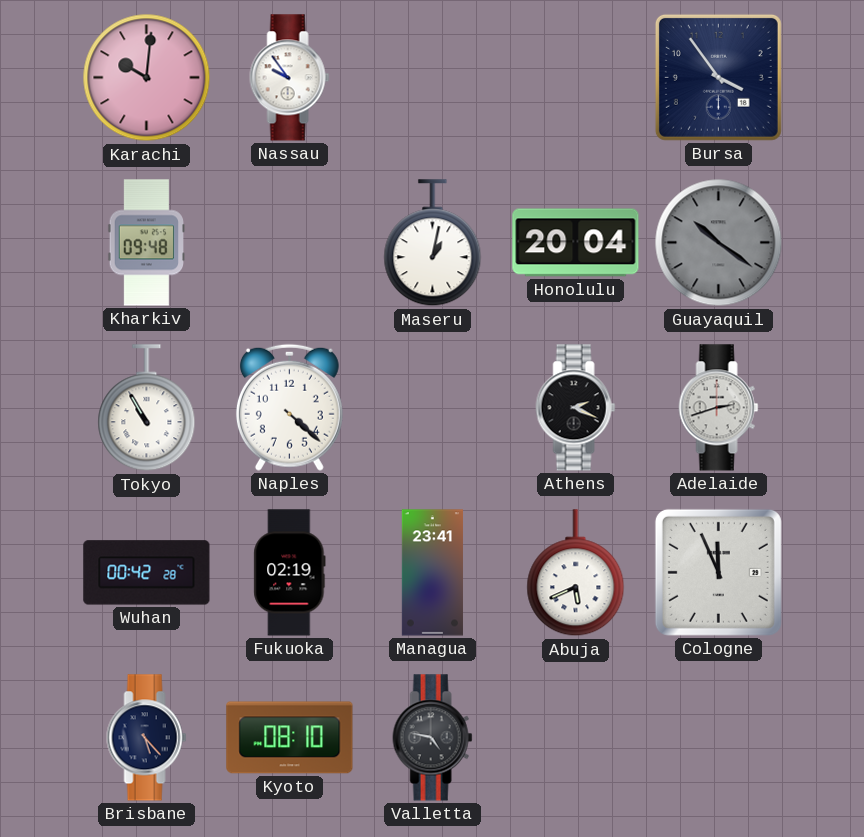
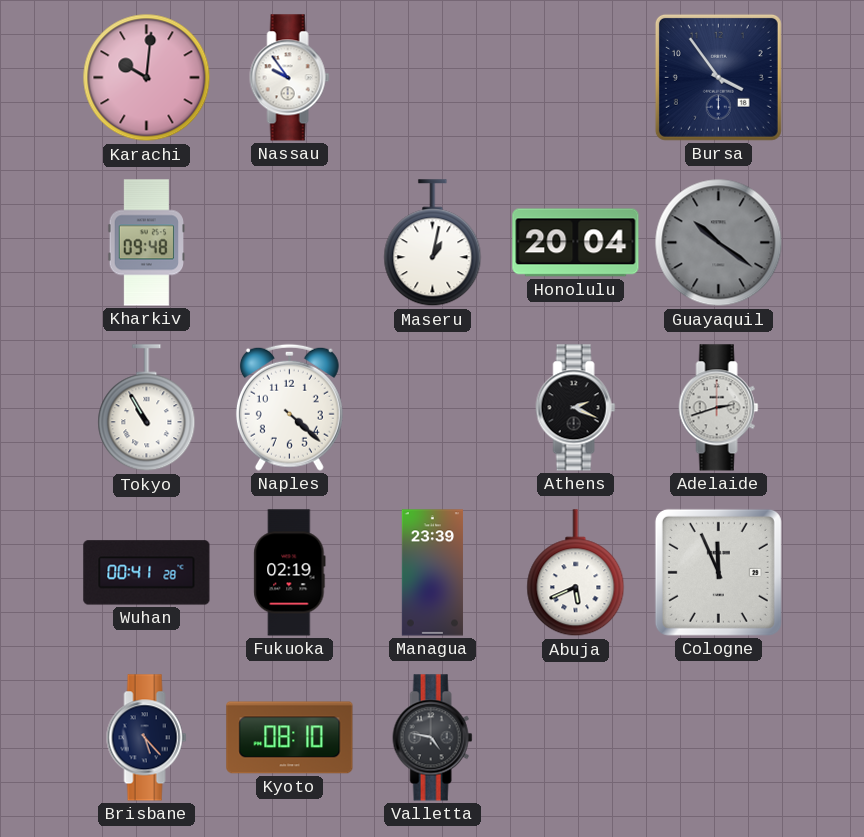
Wuhan: 00:42 -> 00:41 (147, 573)
Managua: 23:41 -> 23:39 (432, 573)
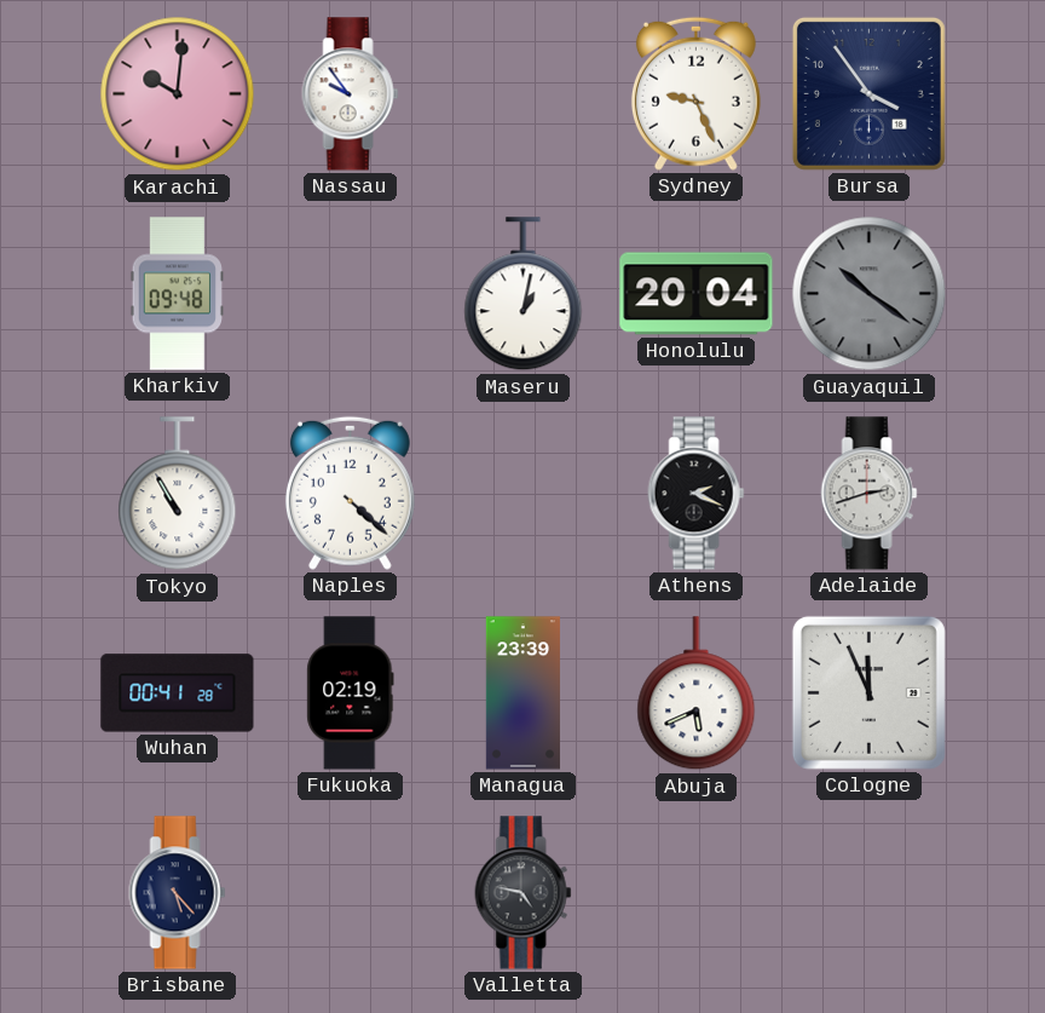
Sydney: none -> 9:26 (695, 93)
Kyoto: 08:10 -> none (290, 738)
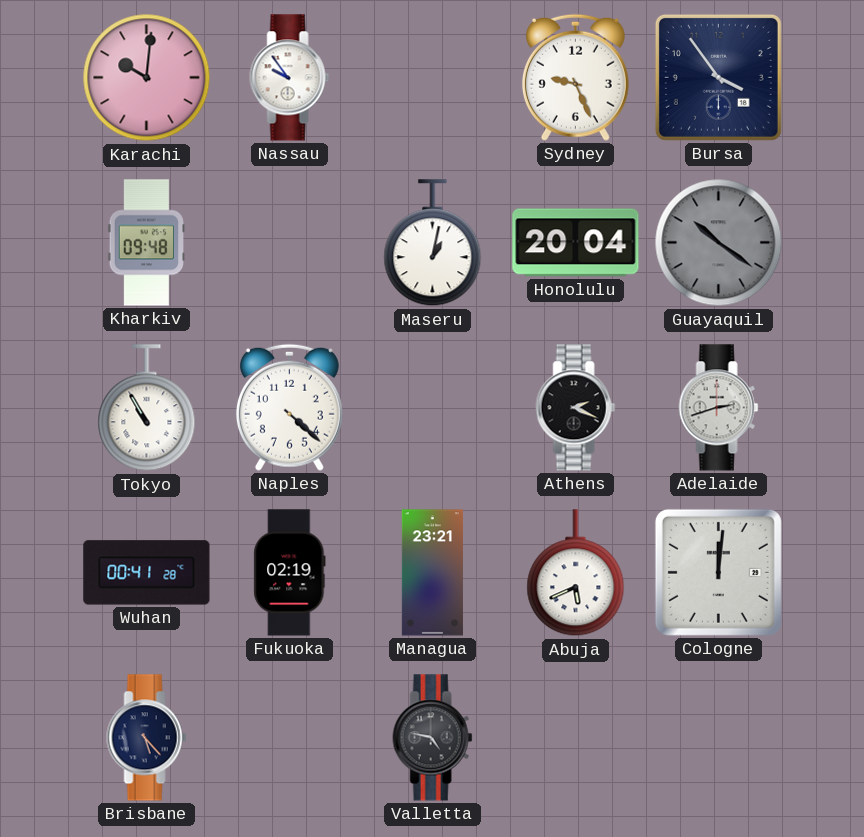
Managua: 23:39 -> 23:21 (432, 573)
Cologne: 11:56 -> 12:01 (718, 572)
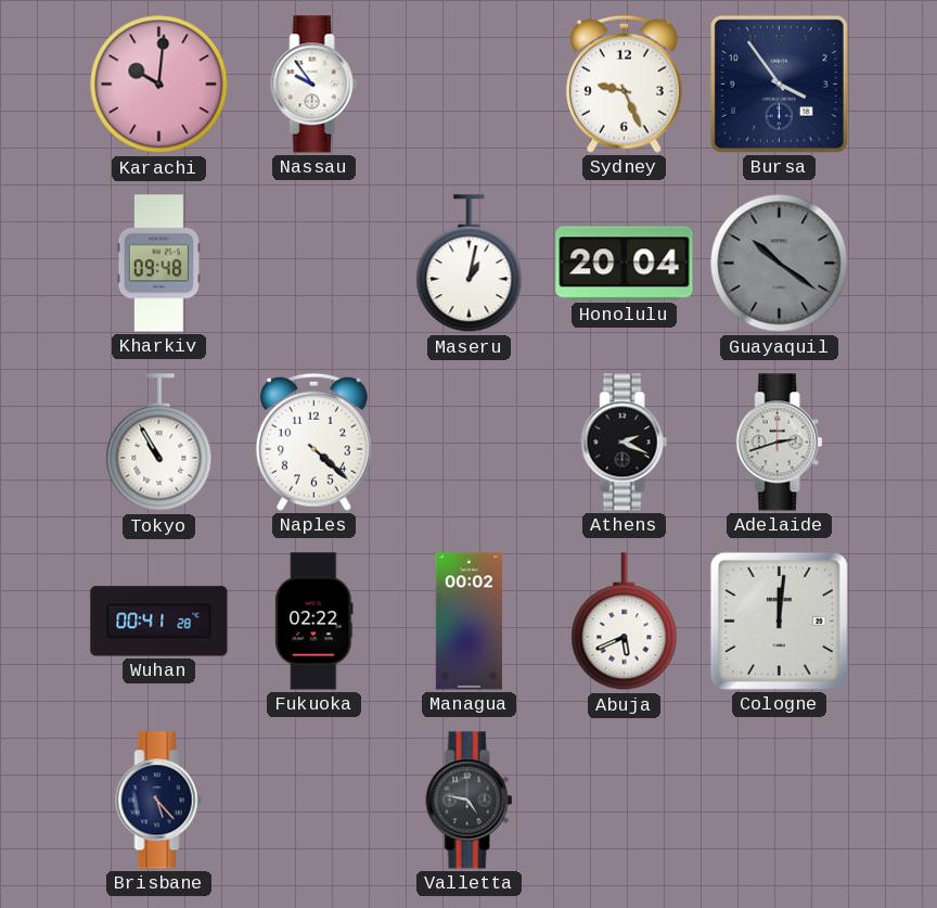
Fukuoka: 02:19 -> 02:22 (315, 622)
Managua: 23:21 -> 00:02 (468, 622)
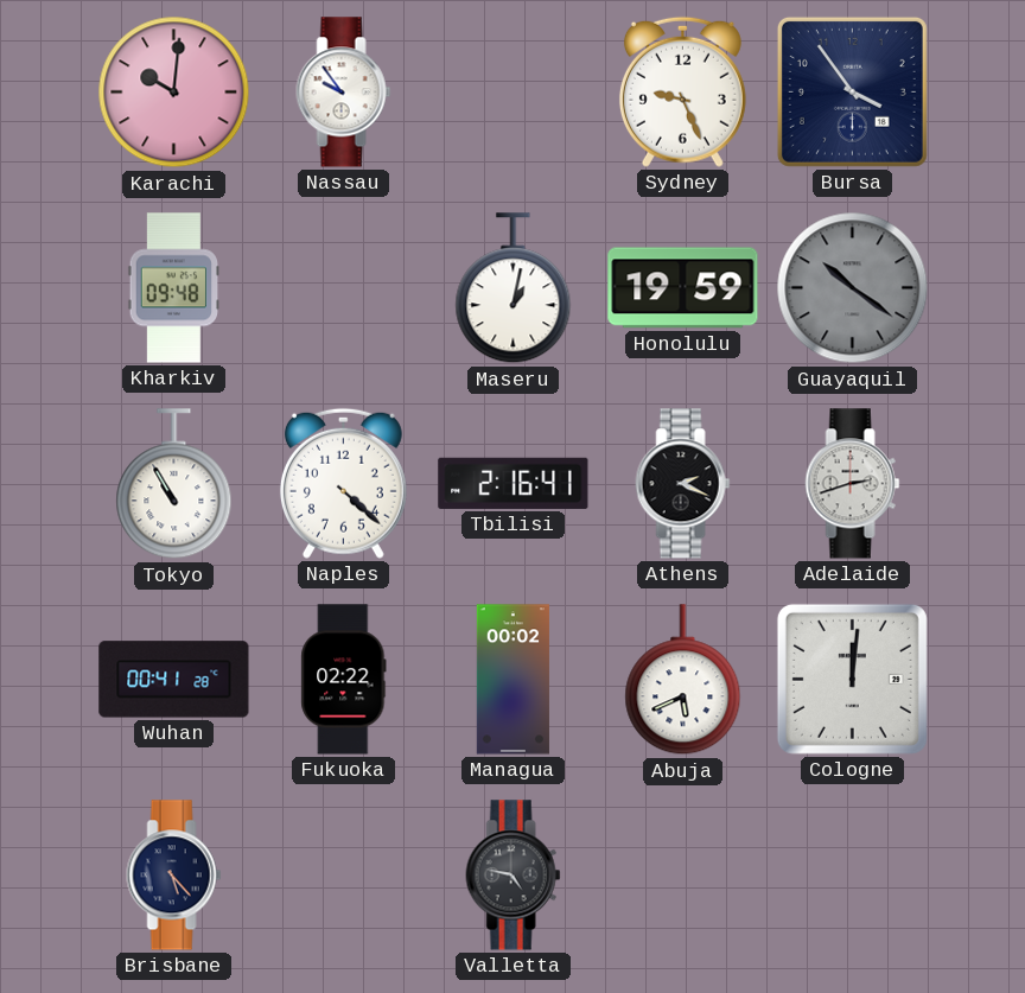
Honolulu: 20:04 -> 19:59 (683, 288)
Tbilisi: none -> 2:16 (514, 483)
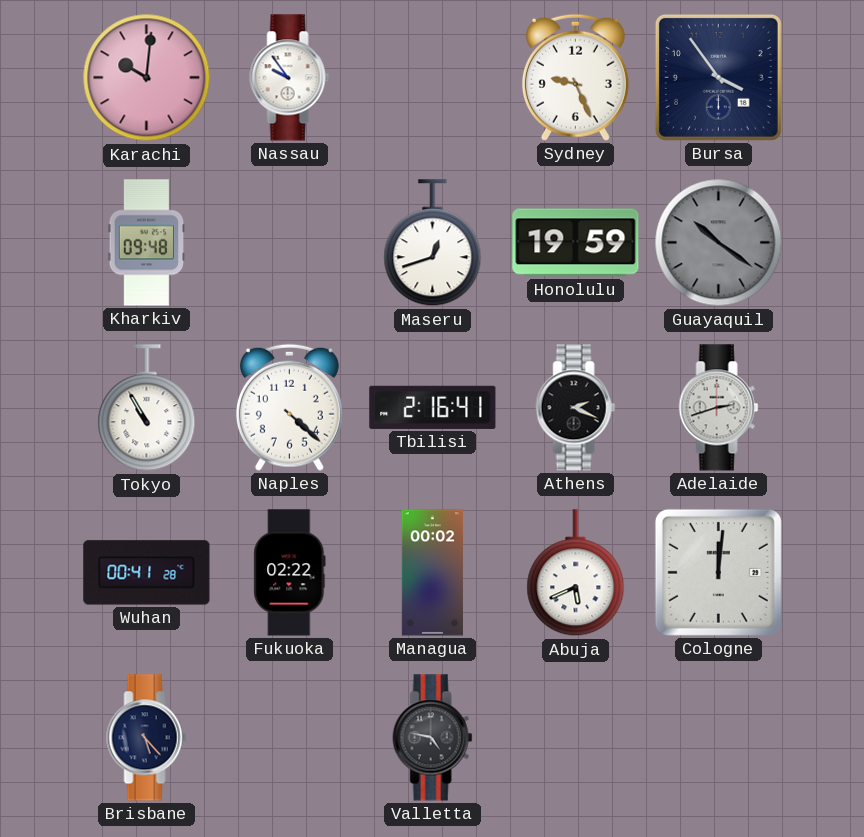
Maseru: 1:02 -> 12:42 (433, 243)
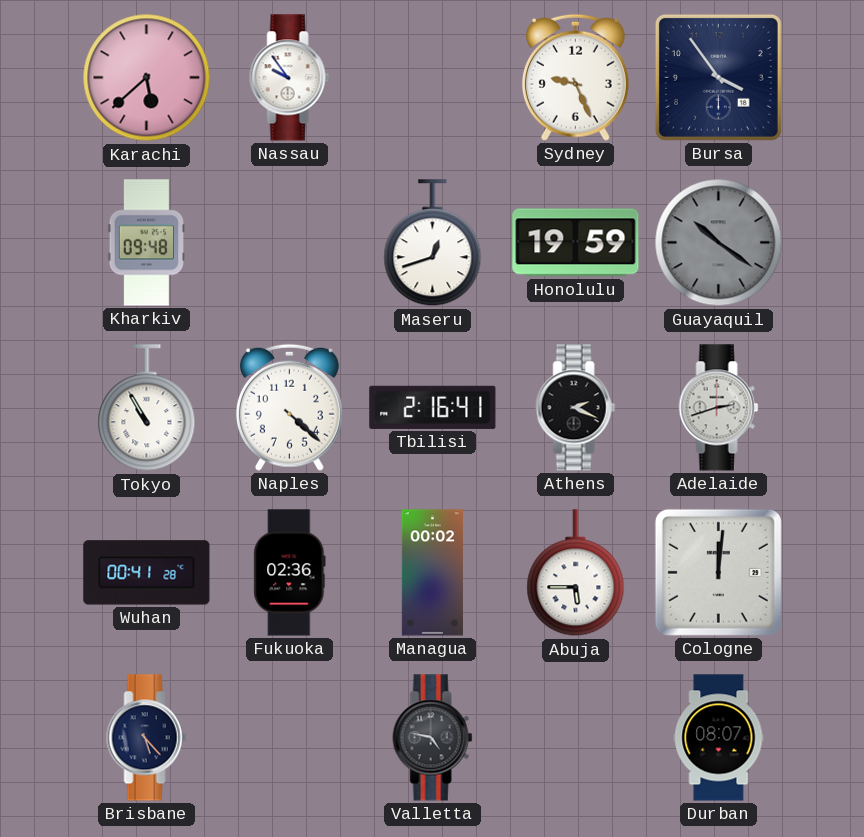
Karachi: 10:01 -> 5:38 (147, 78)
Fukuoka: 02:22 -> 02:36 (290, 573)
Abuja: 5:41 -> 5:45 (576, 573)
Durban: none -> 08:07 (719, 738)
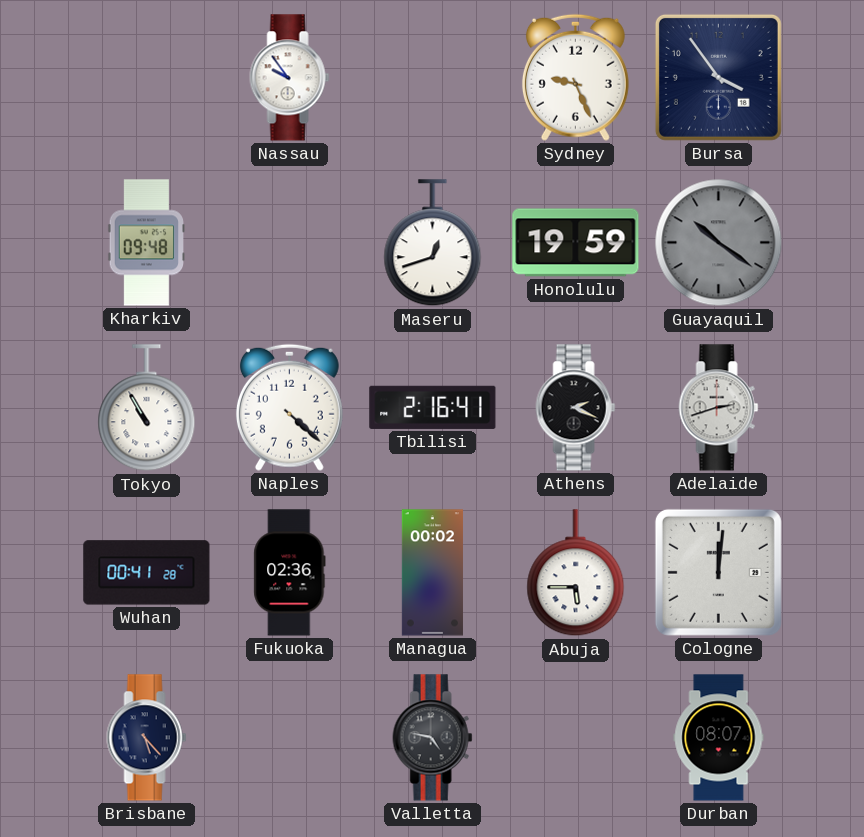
Karachi: 5:38 -> none (147, 78)
